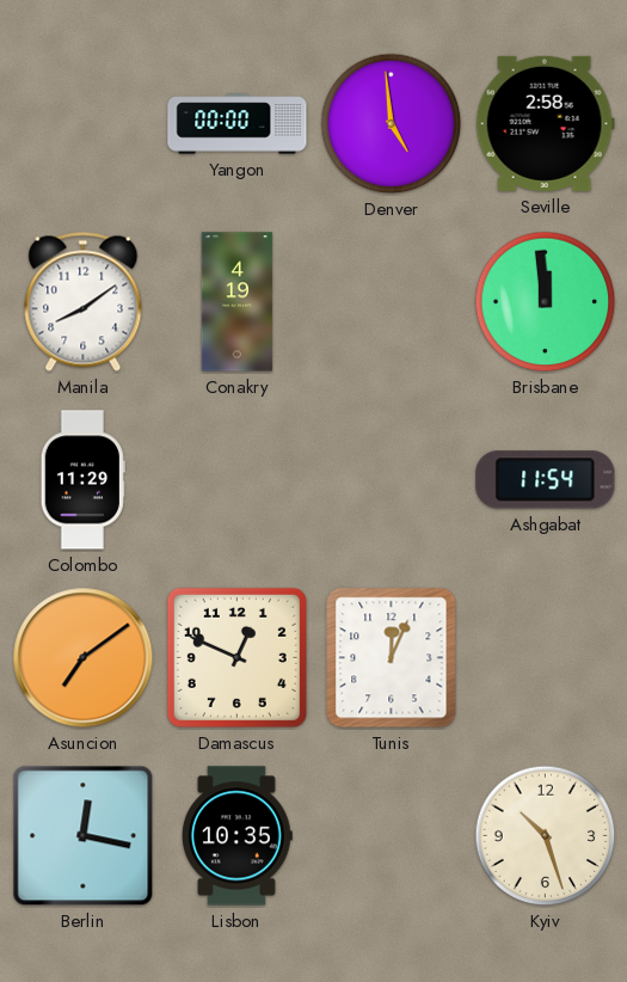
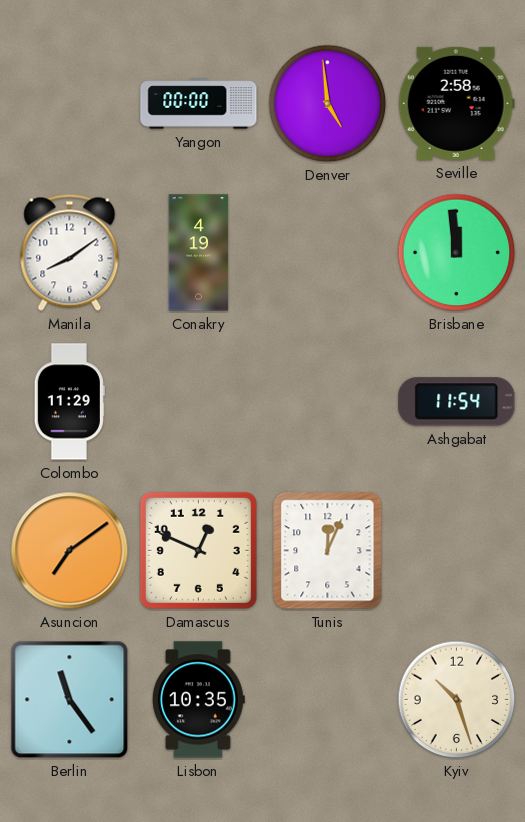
Berlin: 12:17 -> 11:24 (70, 700)
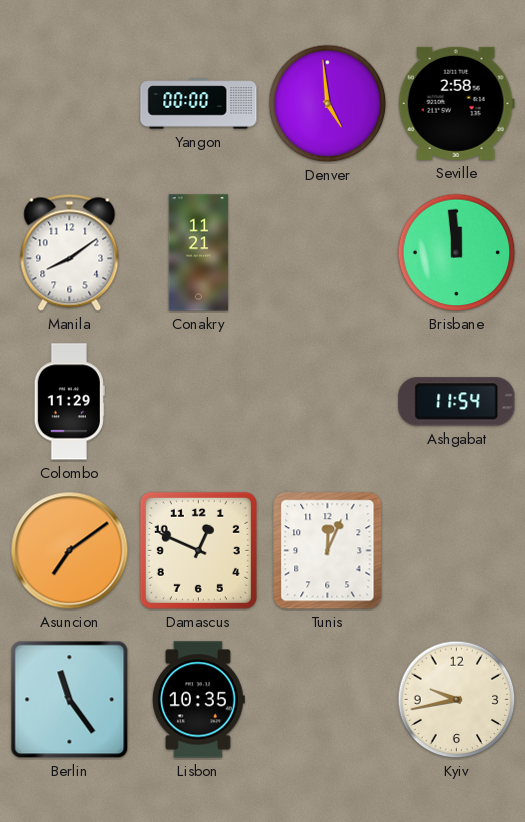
Conakry: 4:19 -> 11:21 (199, 253)
Kyiv: 10:27 -> 9:43 (457, 700)
